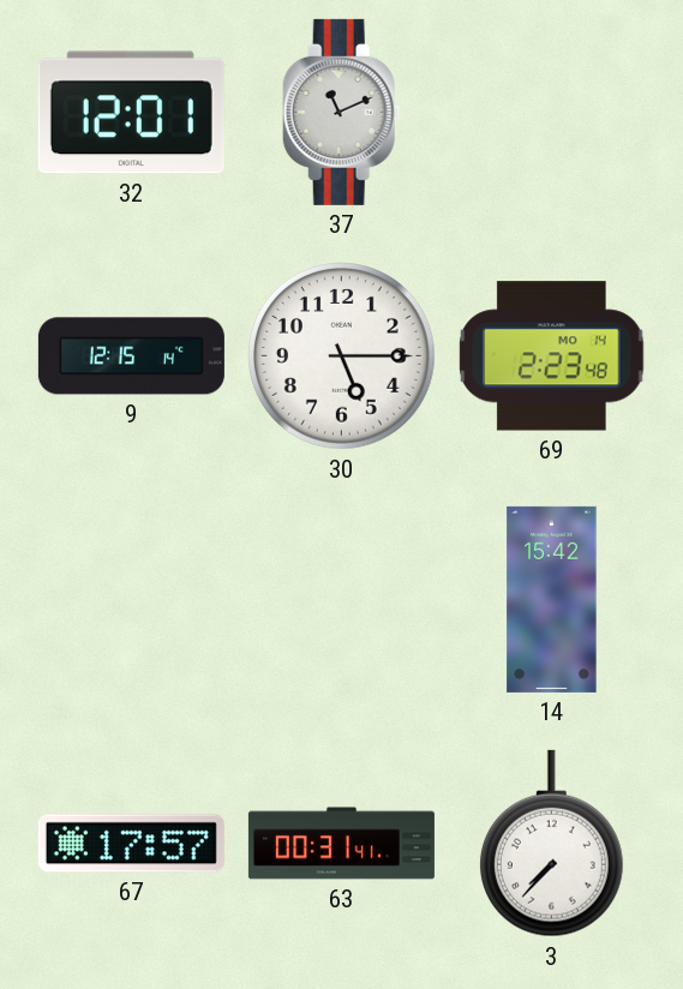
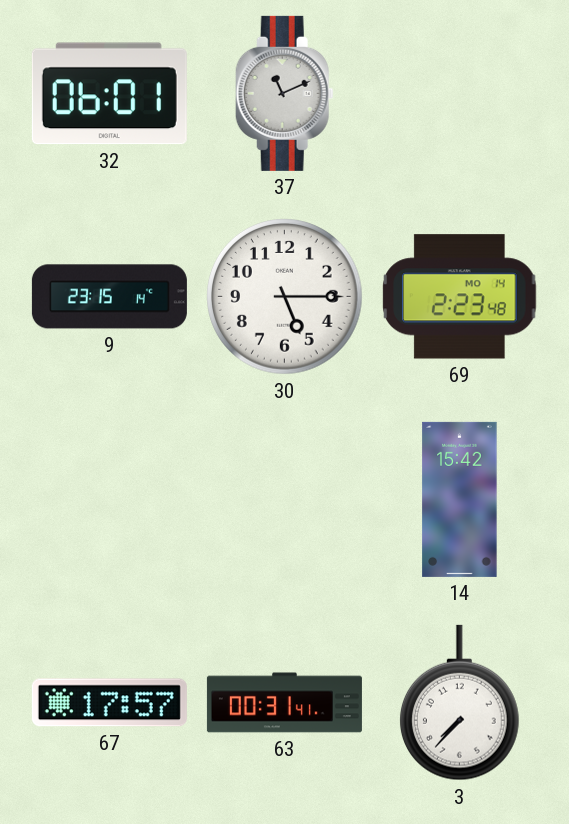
32: 12:01 -> 06:01 (109, 94)
9: 12:15 -> 23:15 (109, 297)
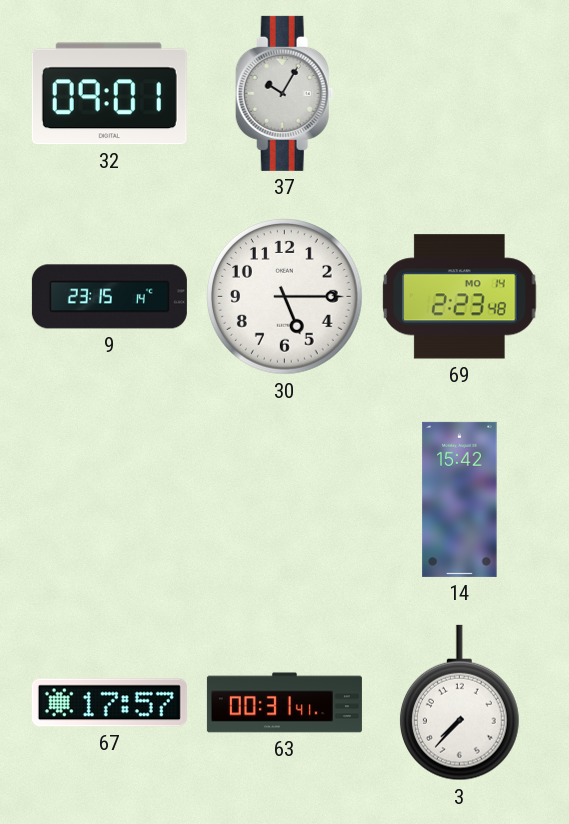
32: 06:01 -> 09:01 (109, 94)
37: 11:11 -> 10:05 (284, 93)
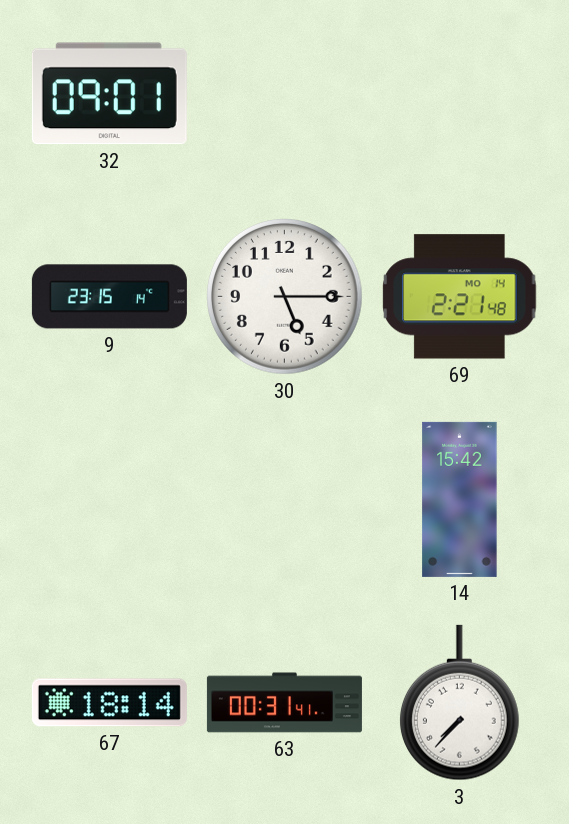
37: 10:05 -> none (284, 93)
69: 2:23 -> 2:21 (460, 297)
67: 17:57 -> 18:14 (109, 703)
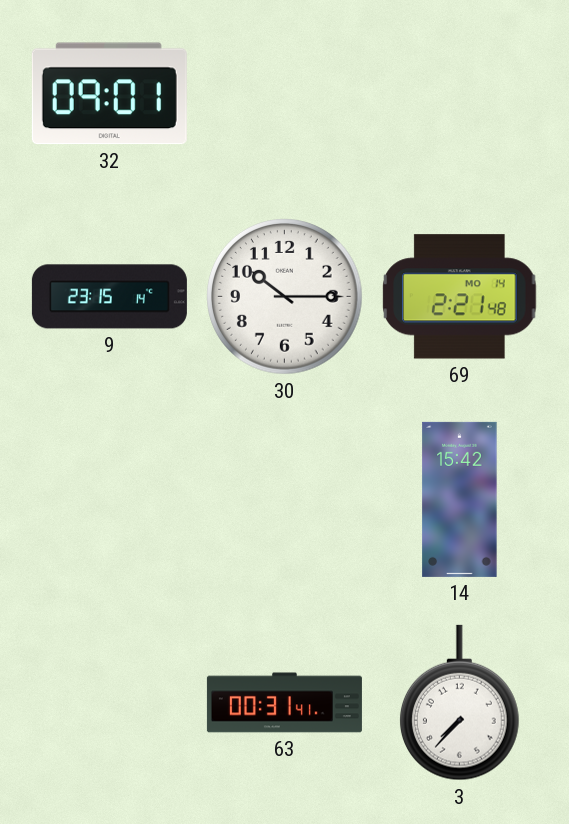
30: 5:15 -> 10:15 (285, 297)
67: 18:14 -> none (109, 703)
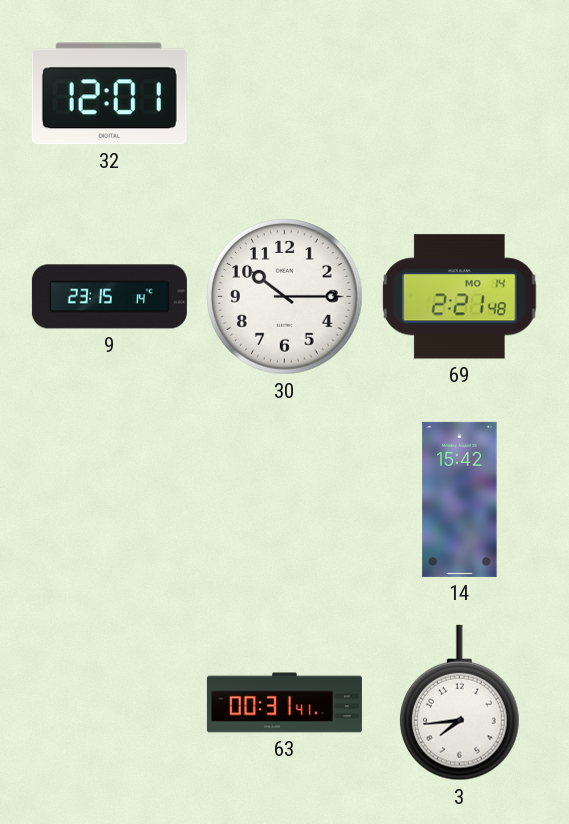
32: 09:01 -> 12:01 (109, 94)
3: 7:37 -> 7:44 (459, 703)
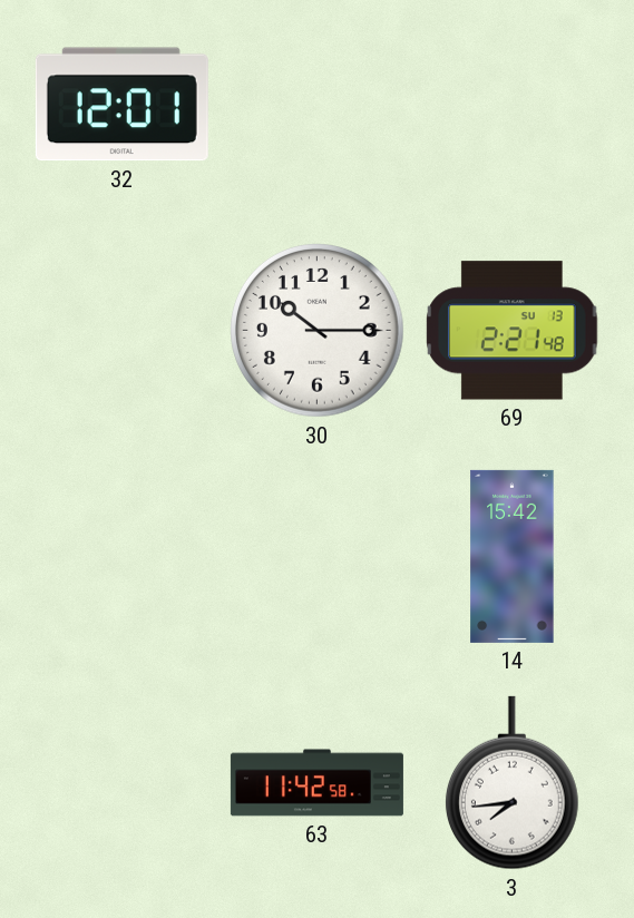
9: 23:15 -> none (109, 297)
69 date: MO 14 -> SU 13 (513, 331)
63: 00:31 -> 11:42 (316, 783)
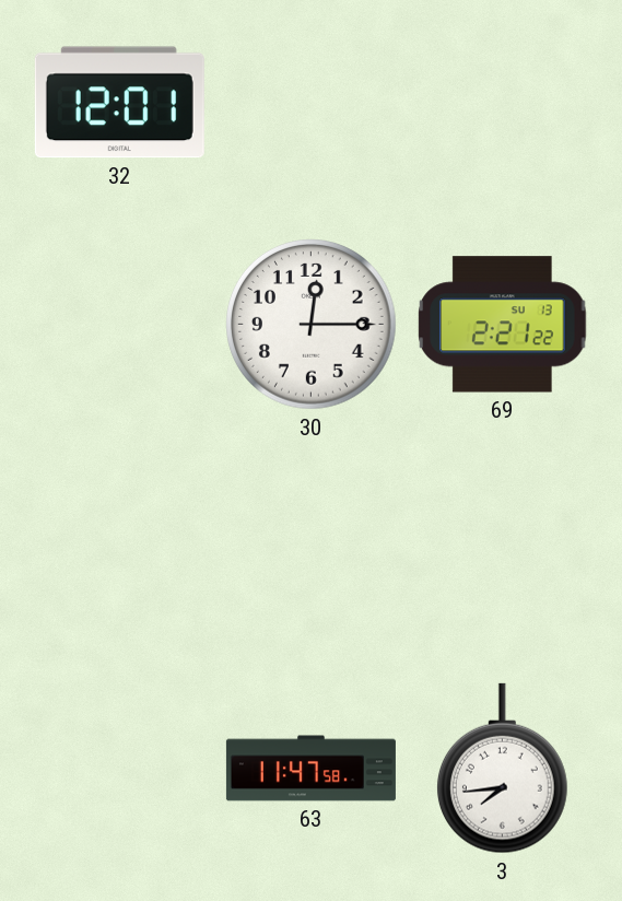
30: 10:15 -> 12:15 (312, 325)
69: 2:21:48 -> 2:21:22 (503, 325)
14: 15:42 -> none (513, 556)
63: 11:42 -> 11:47 (310, 769)
